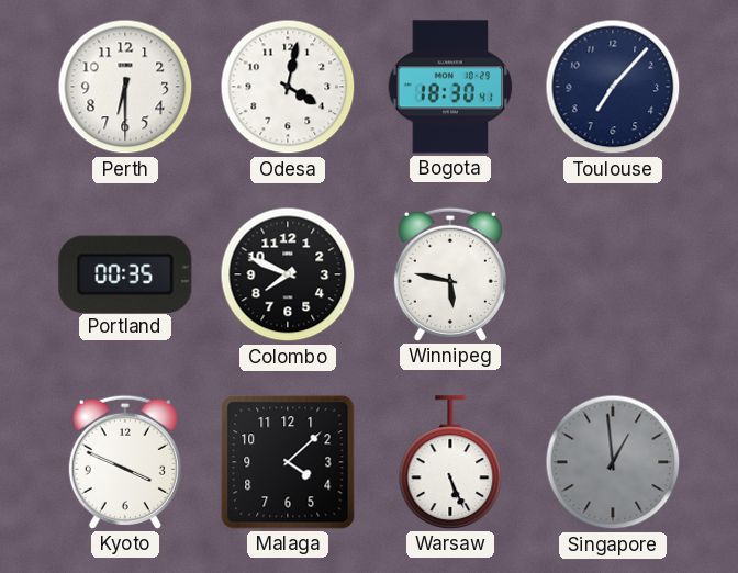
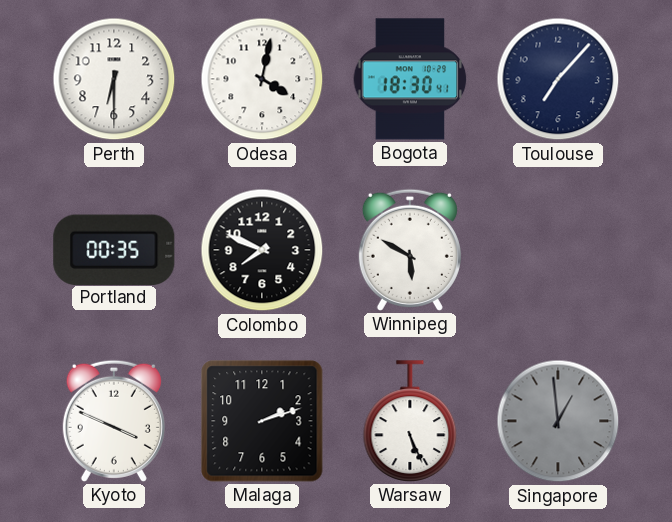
Winnipeg: 5:47 -> 5:50 (410, 250)
Malaga: 4:08 -> 2:12 (262, 421)
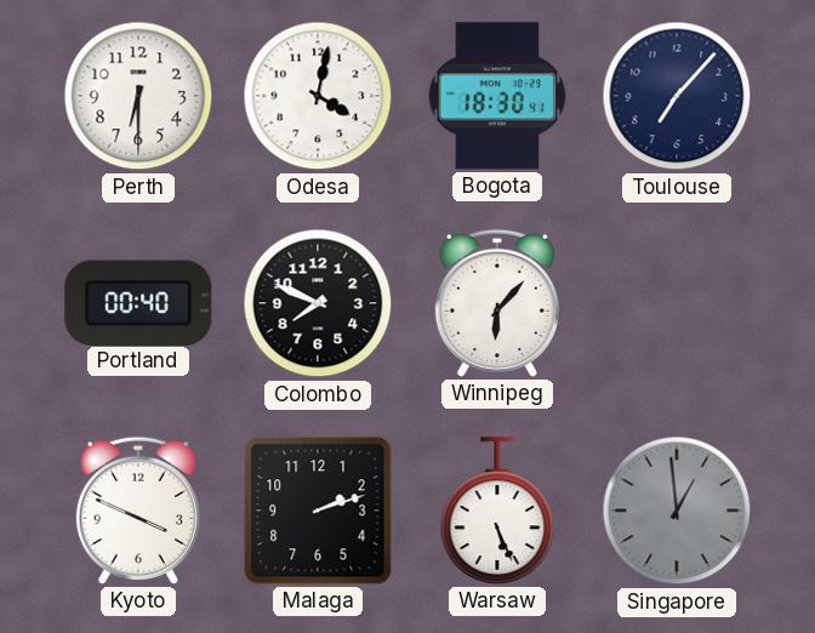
Portland: 00:35 -> 00:40 (138, 302)
Winnipeg: 5:50 -> 6:07 (497, 303)
